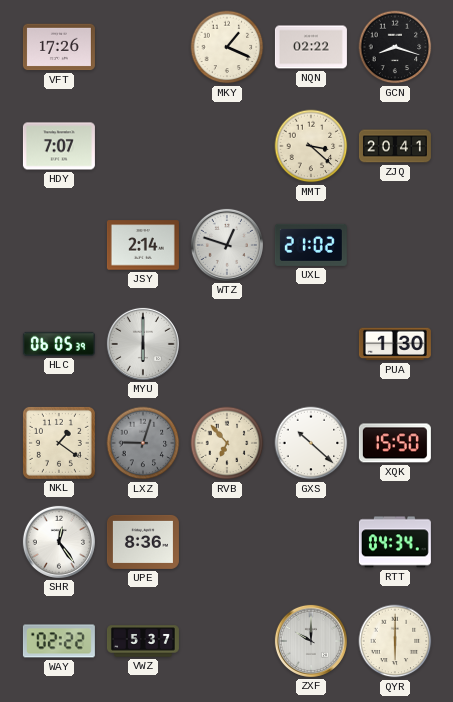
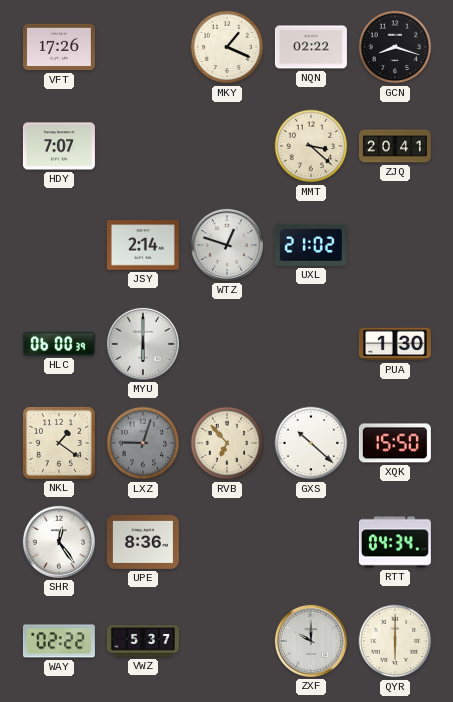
HLC: 06:05 -> 06:00 (59, 344)
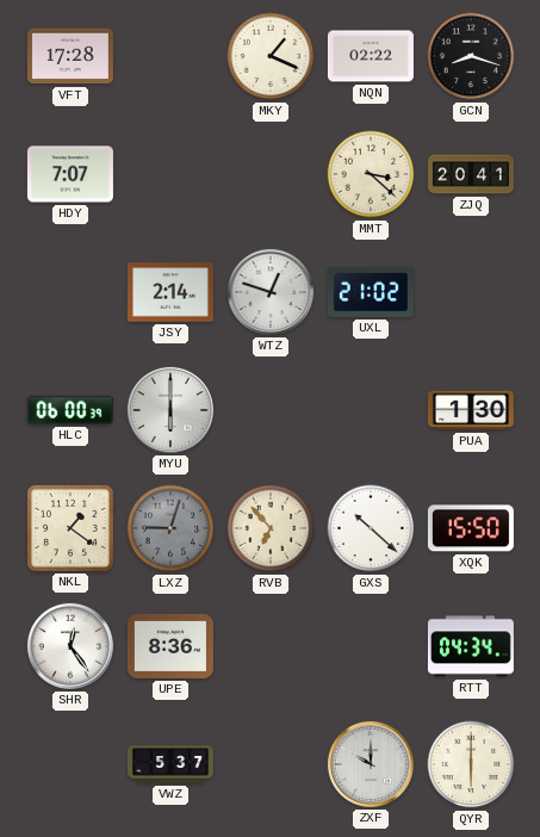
VFT: 17:26 -> 17:28 (70, 56)
WAY: 02:22 -> none (59, 641)
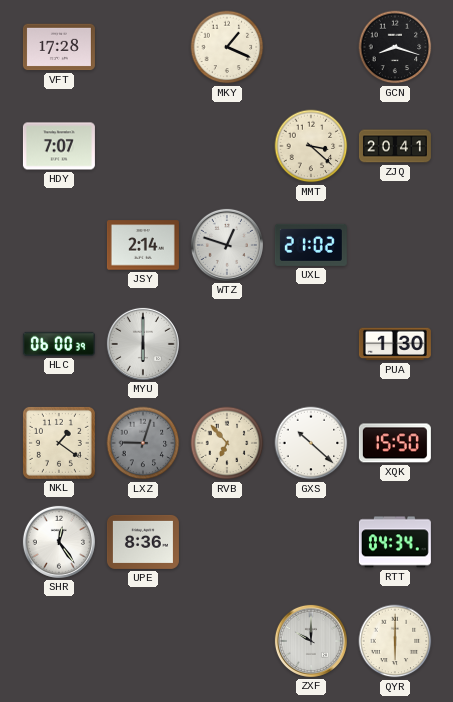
NQN: 02:22 -> none (371, 56)
VWZ: 5:37 -> none (170, 764)
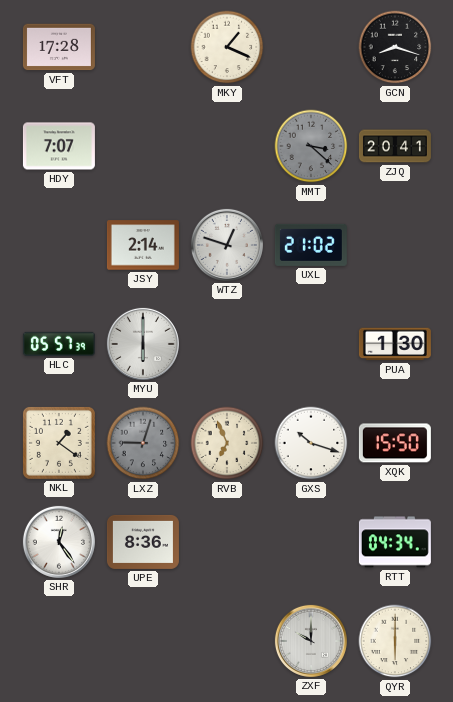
MMT dial: cream -> grey (311, 146)
HLC: 06:00 -> 05:57 (59, 344)
RVB: 6:53 -> 6:56 (227, 443)
GXS: 10:22 -> 10:18 (311, 443)
